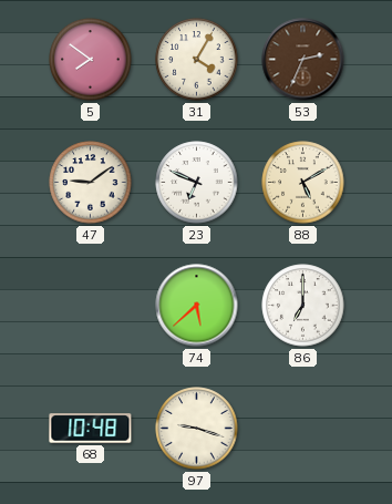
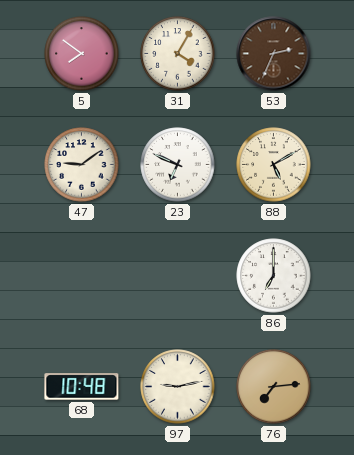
74: 5:38 -> none (197, 306)
97: 9:18 -> 9:13 (178, 387)
76: none -> 7:14 (274, 387)
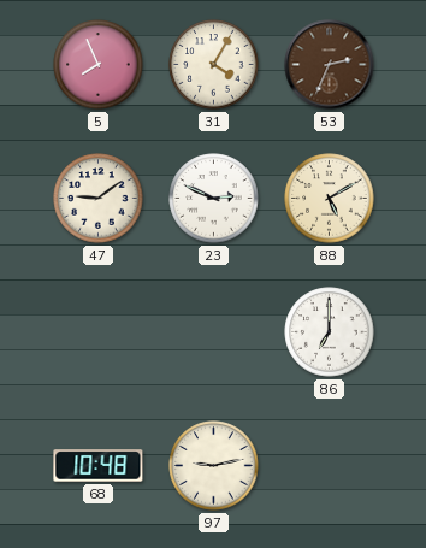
5: 7:51 -> 7:56 (99, 65)
23: 6:49 -> 2:49 (214, 199)
76: 7:14 -> none (274, 387)
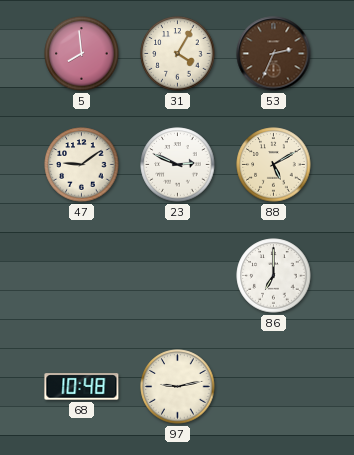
5: 7:56 -> 7:59 (82, 54)
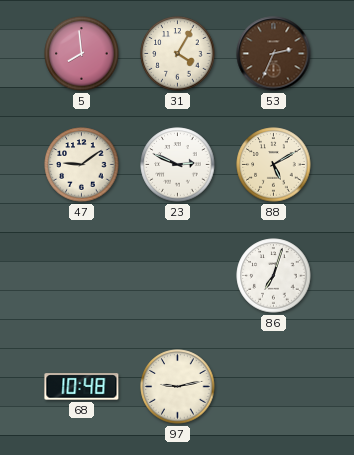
86: 7:00 -> 7:03 (274, 276)
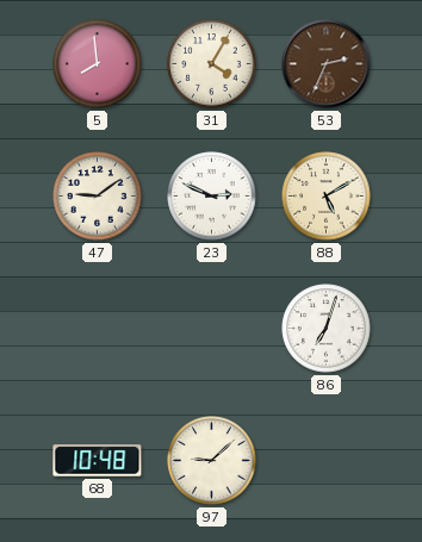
97: 9:13 -> 9:08 (212, 461)
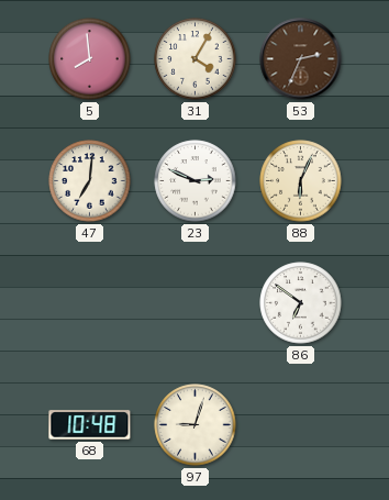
47: 9:09 -> 7:01 (90, 181)
88: 5:10 -> 6:04 (301, 181)
86: 7:03 -> 6:51 (301, 303)
97: 9:08 -> 9:03 (196, 425)
